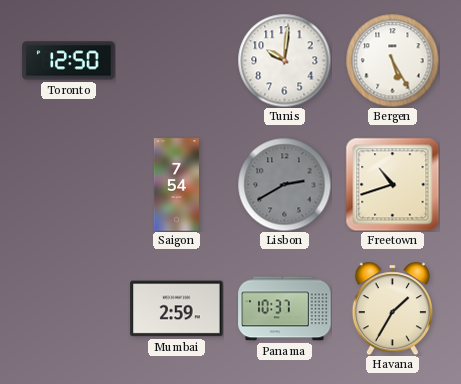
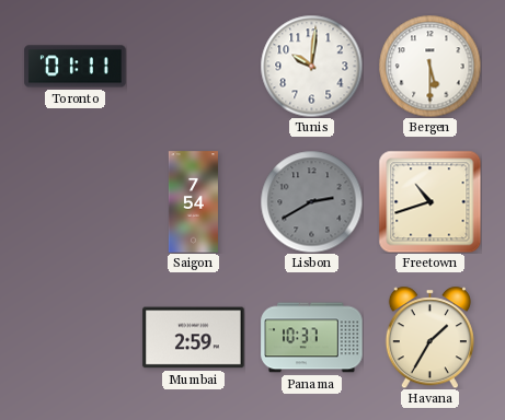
Toronto: 12:50 -> 01:11 (76, 67)
Bergen: 5:25 -> 5:30 (429, 66)
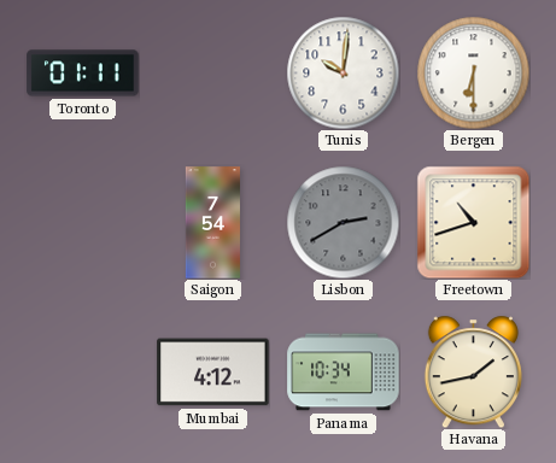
Bergen: 5:30 -> 6:30 (473, 72)
Mumbai: 2:59 -> 4:12 (213, 373)
Panama: 10:37 -> 10:34 (344, 373)
Havana: 1:35 -> 1:43 (473, 371)
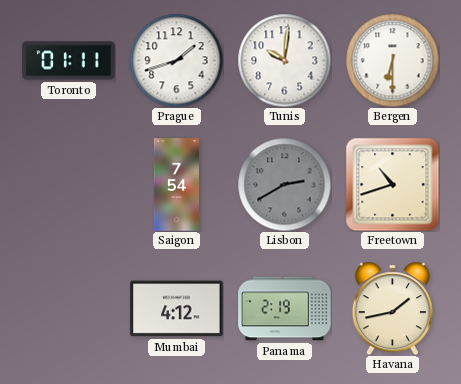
Prague: none -> 1:42 (176, 60)
Panama: 10:34 -> 2:19 (285, 309)
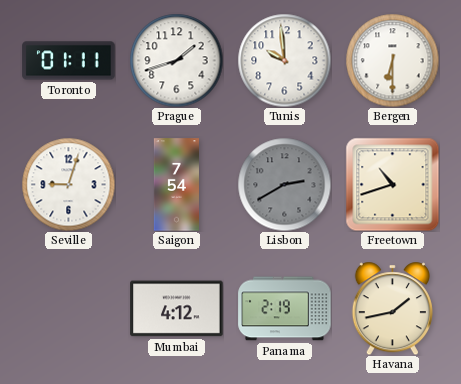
Tunis: 10:01 -> 9:59 (284, 60)
Seville: none -> 9:03 (68, 184)
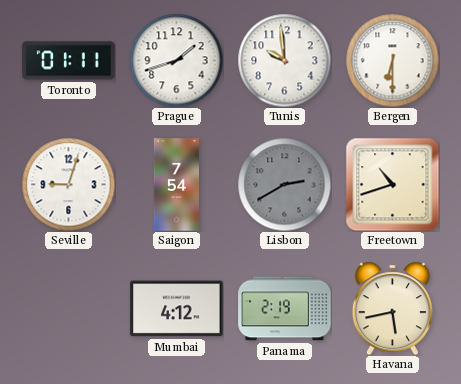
Havana: 1:43 -> 5:43 (392, 308)
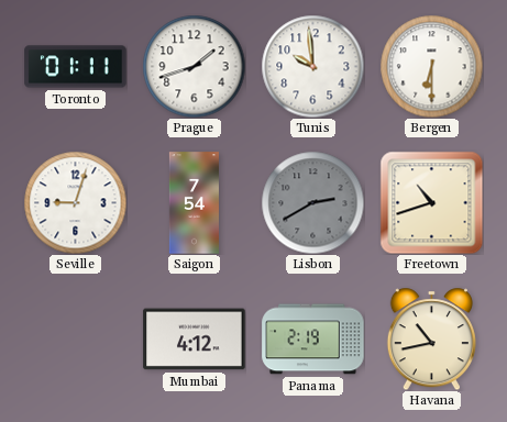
Havana: 5:43 -> 10:43 (431, 338)
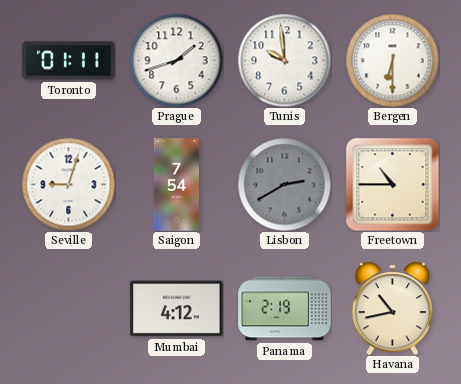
Freetown: 10:42 -> 10:45 (392, 184)
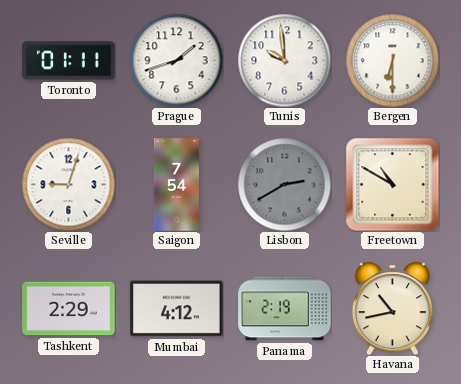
Freetown: 10:45 -> 10:50 (392, 184)
Tashkent: none -> 2:29 (69, 309)
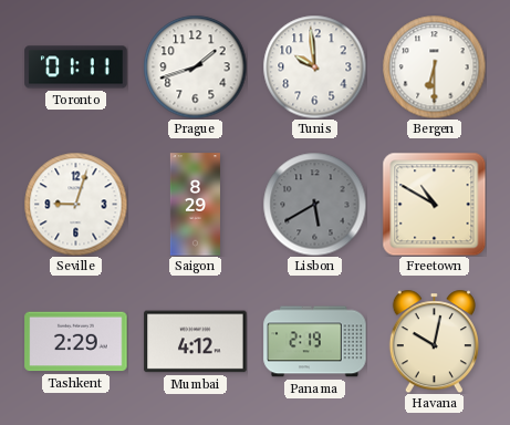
Saigon: 7:54 -> 8:29 (195, 205)
Lisbon: 2:40 -> 5:40 (314, 204)
Havana: 10:43 -> 10:02 (434, 341)
